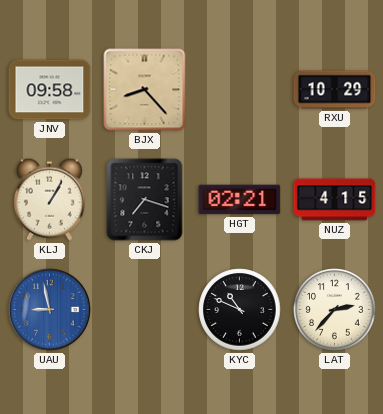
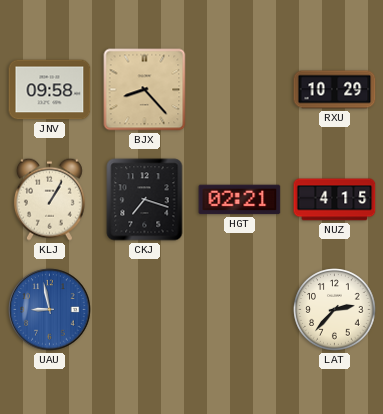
KYC: 10:49 -> none (240, 310)
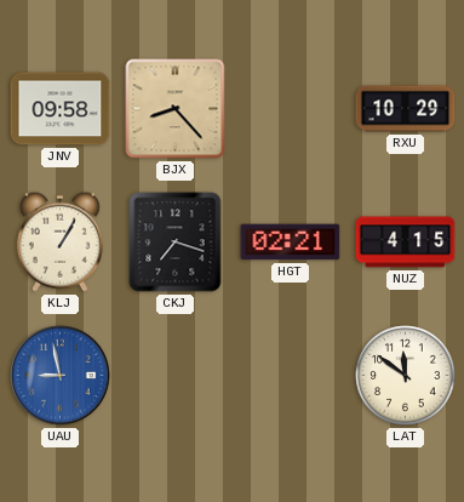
LAT: 2:37 -> 11:51 (406, 376)
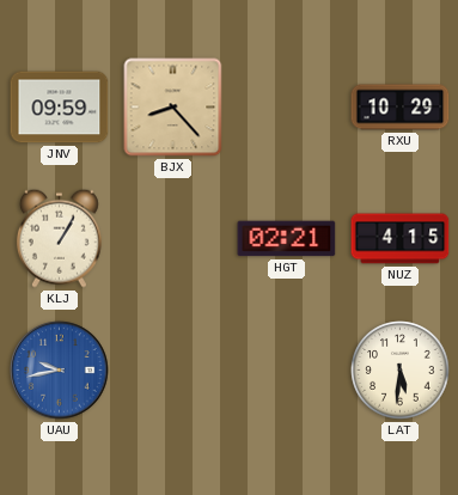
JNV: 09:58 -> 09:59 (60, 108)
CKJ: 7:18 -> none (176, 243)
UAU: 8:58 -> 9:43 (60, 371)
LAT: 11:51 -> 5:31 (401, 371)
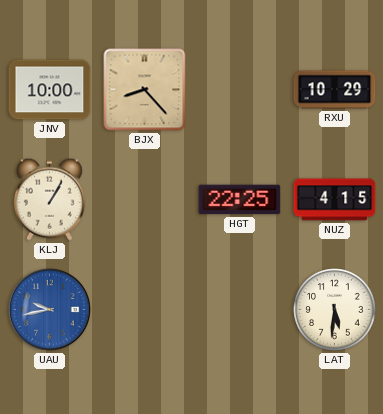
JNV: 09:59 -> 10:00 (50, 90)
HGT: 02:21 -> 22:25 (240, 200)
